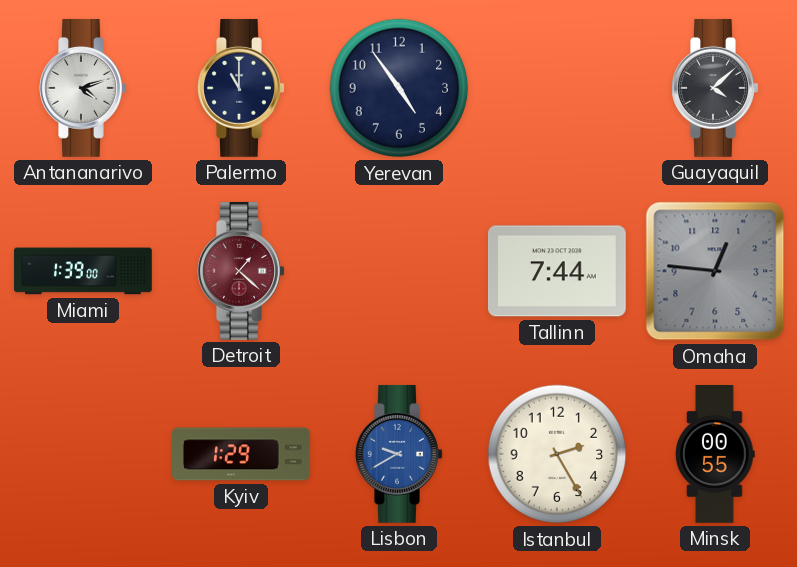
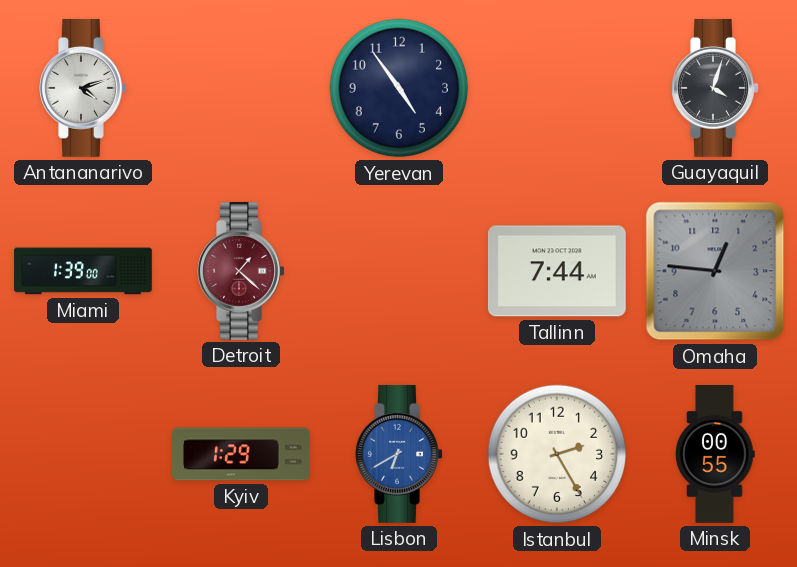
Palermo: 11:00 -> none (241, 88)
Guayaquil: 4:08 -> 4:03 (715, 88)
Lisbon: 9:40 -> 6:40 (399, 454)
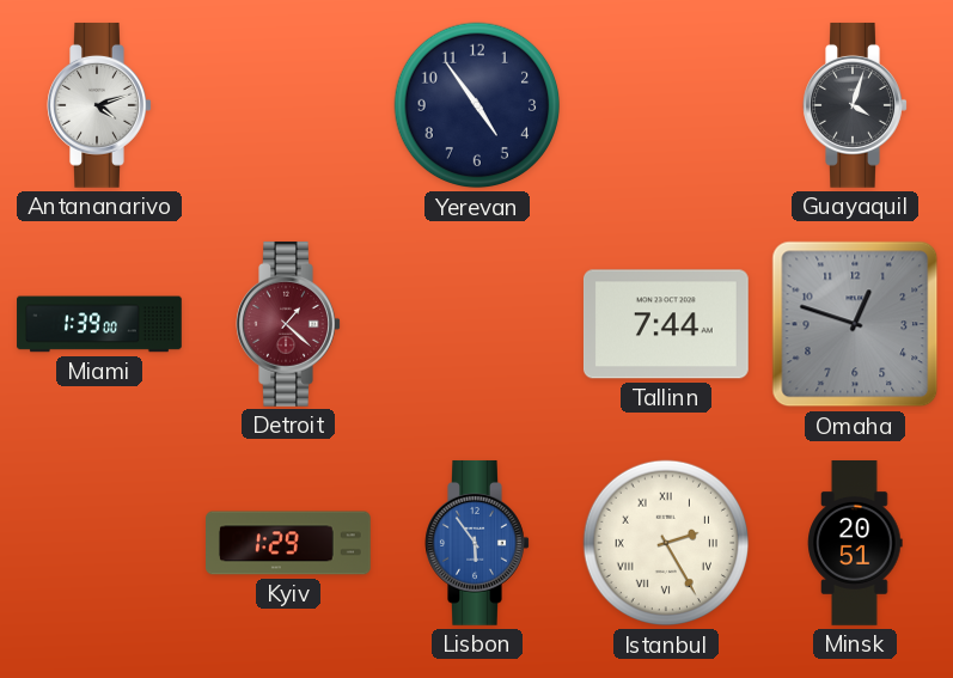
Omaha: 12:46 -> 12:48 (855, 324)
Lisbon: 6:40 -> 5:54 (477, 543)
Istanbul numerals: Arabic -> Roman (666, 543)
Minsk: 00:55 -> 20:51 (855, 544)
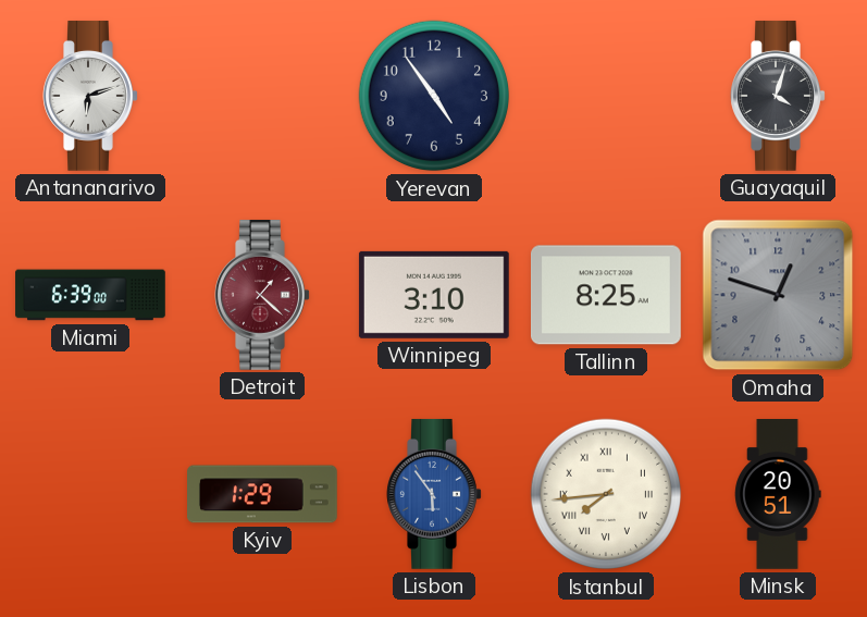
Antananarivo: 4:12 -> 6:12 (90, 96)
Miami: 1:39 -> 6:39 (90, 295)
Winnipeg: none -> 3:10 (434, 295)
Tallinn: 7:44 -> 8:25 (606, 295)
Istanbul: 2:25 -> 7:44 (606, 494)
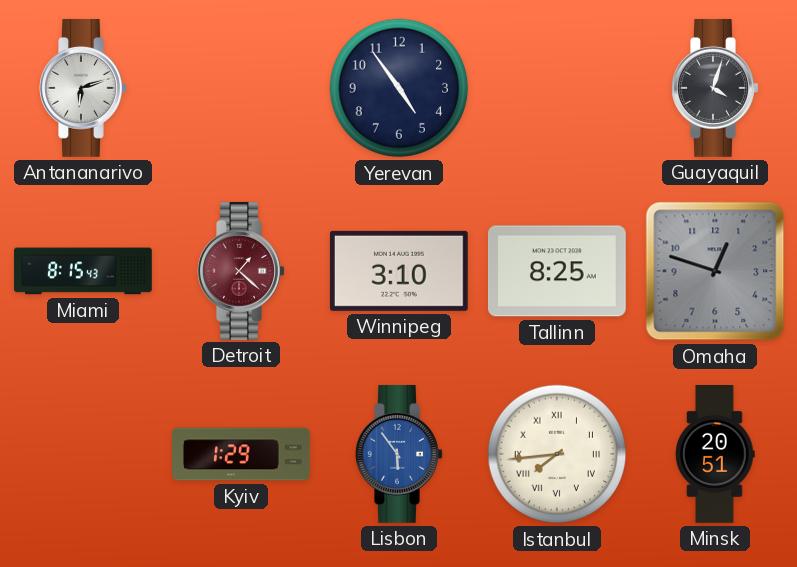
Miami: 6:39 -> 8:15 (83, 271)
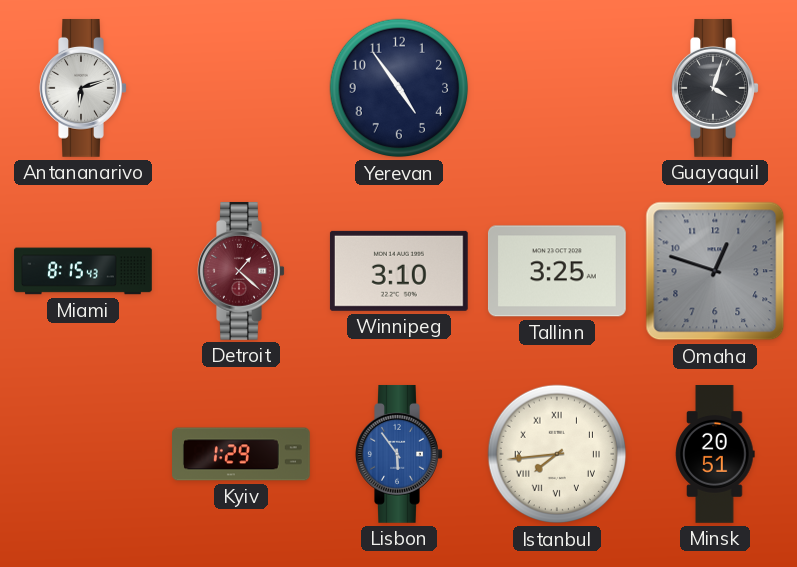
Tallinn: 8:25 -> 3:25 (557, 271)
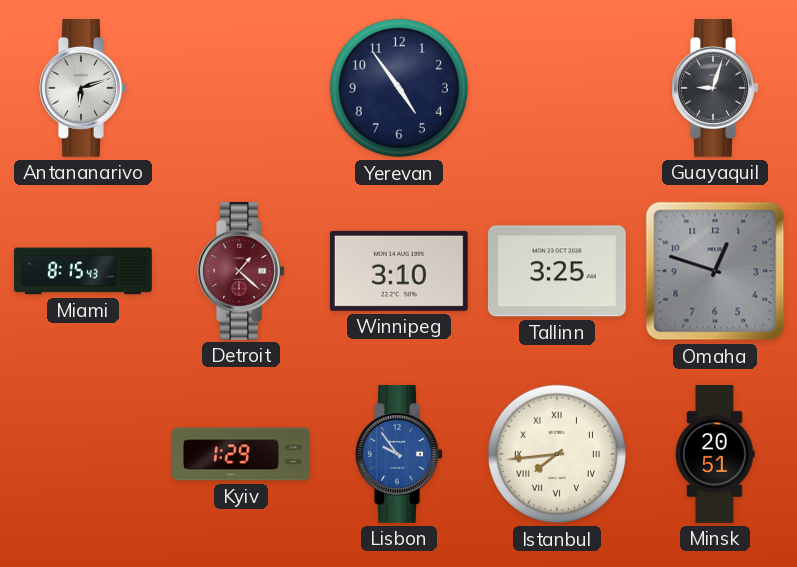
Guayaquil: 4:03 -> 9:03 (715, 88)
Lisbon: 5:54 -> 9:54 (399, 454)
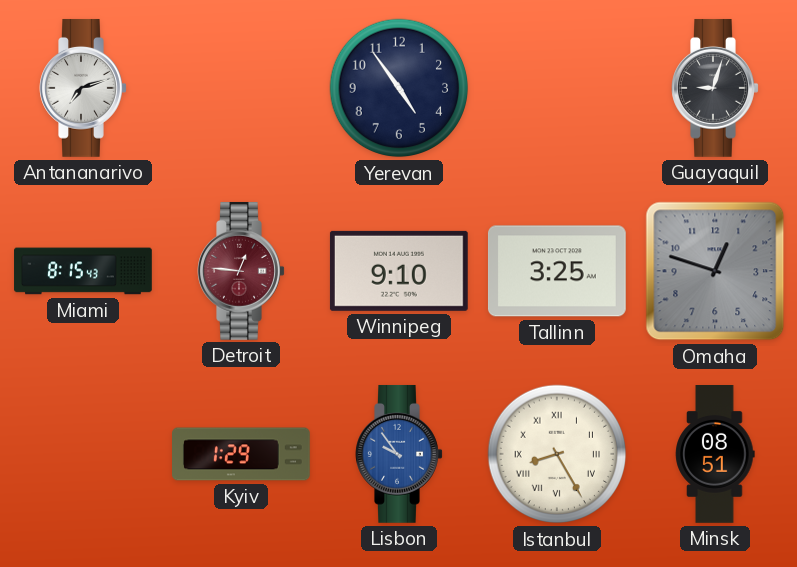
Antananarivo: 6:12 -> 7:12 (83, 88)
Detroit: 1:22 -> 12:46 (241, 271)
Winnipeg: 3:10 -> 9:10 (399, 271)
Istanbul: 7:44 -> 8:25 (557, 454)
Minsk: 20:51 -> 08:51 (715, 455)
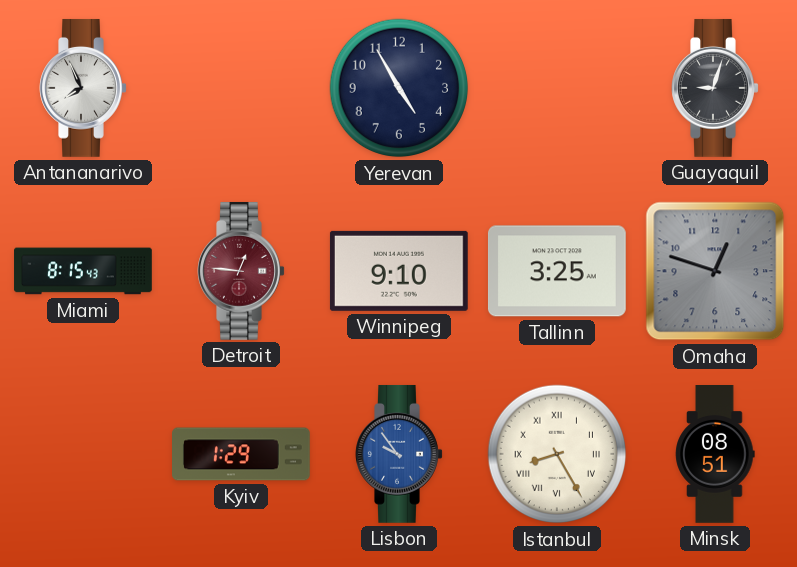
Antananarivo: 7:12 -> 7:56 (83, 88)
Yerevan: 4:54 -> 4:55 (399, 88)
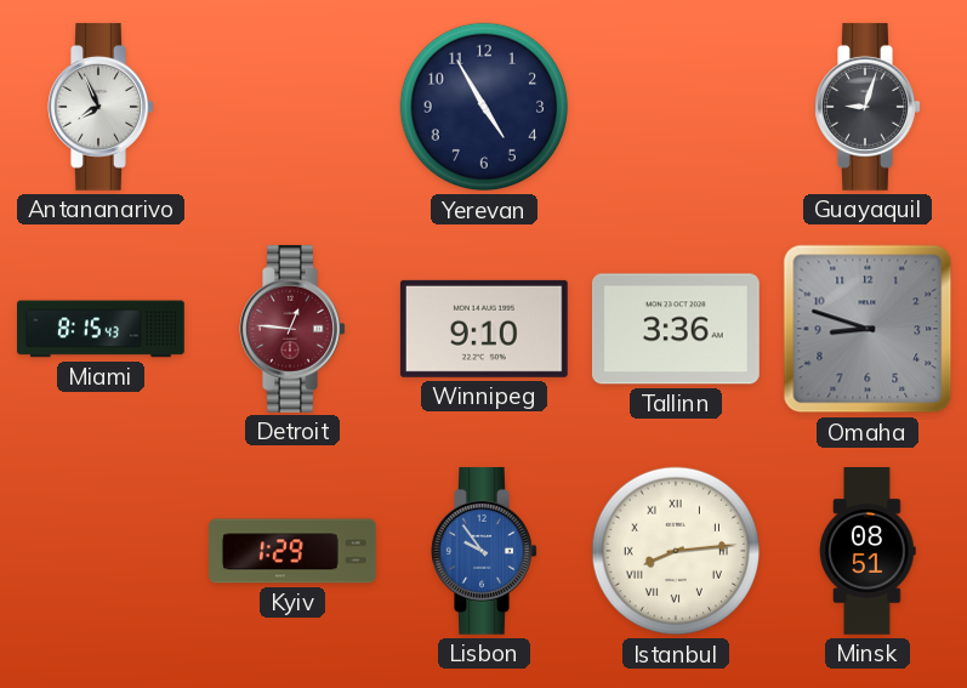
Tallinn: 3:25 -> 3:36 (676, 329)
Omaha: 12:48 -> 8:48 (868, 329)
Istanbul: 8:25 -> 8:14 (676, 551)
